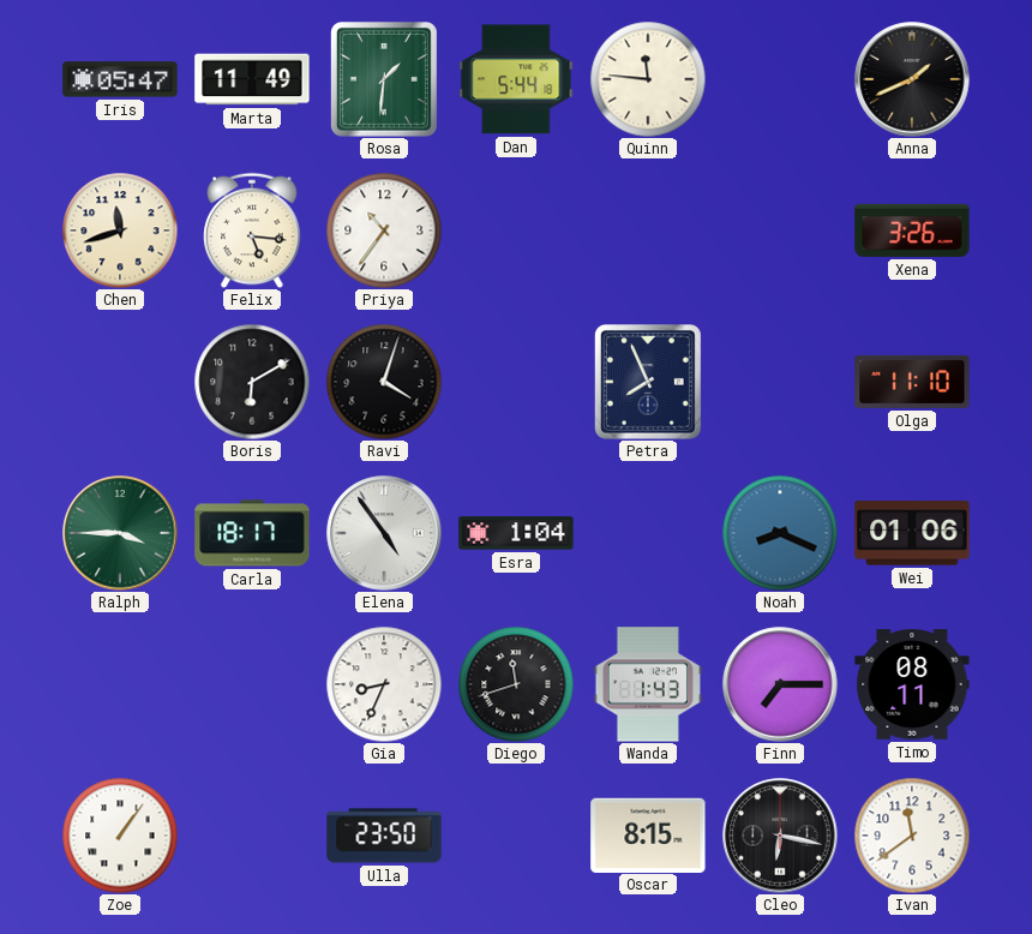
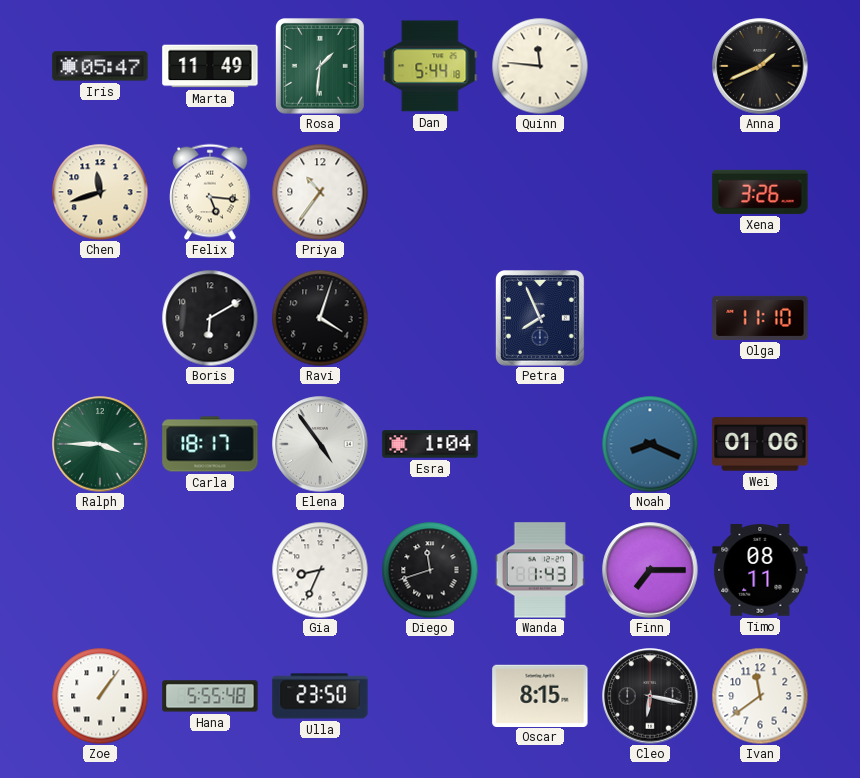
Hana: none -> 5:55 (210, 696)
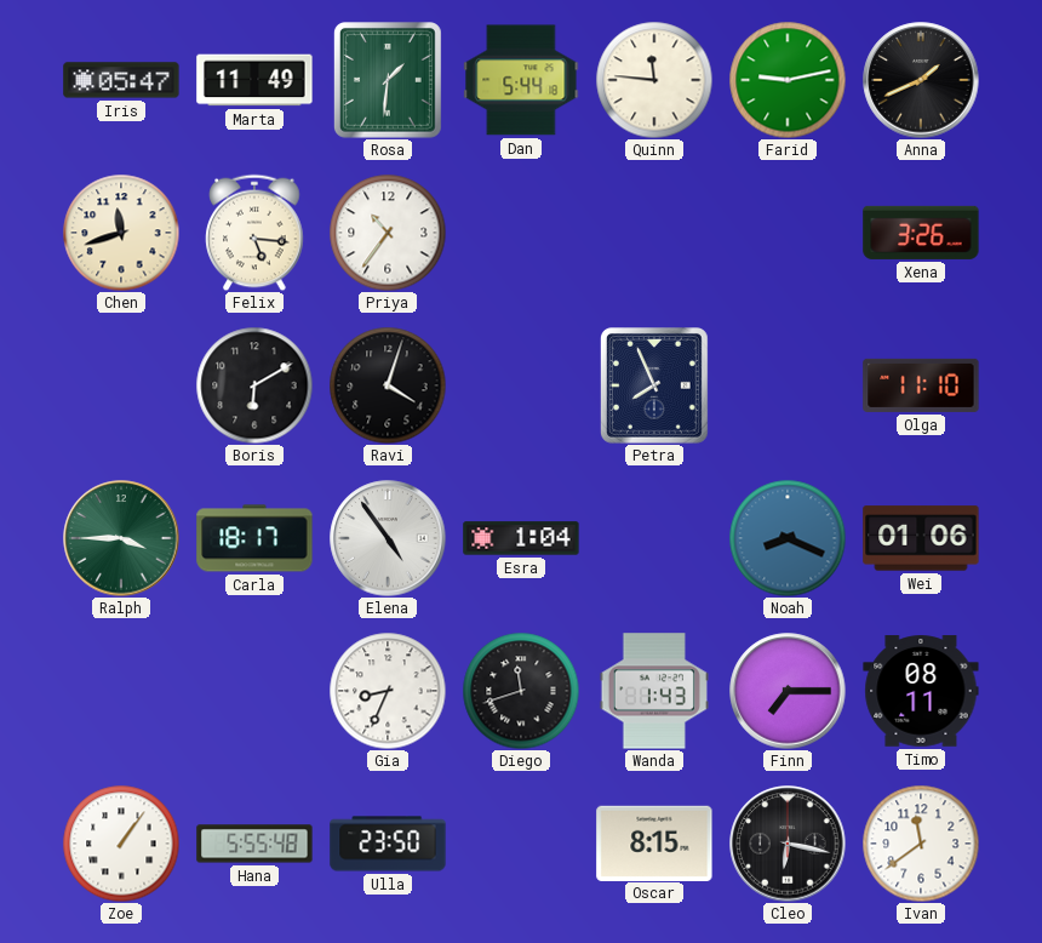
Farid: none -> 9:13 (788, 80)
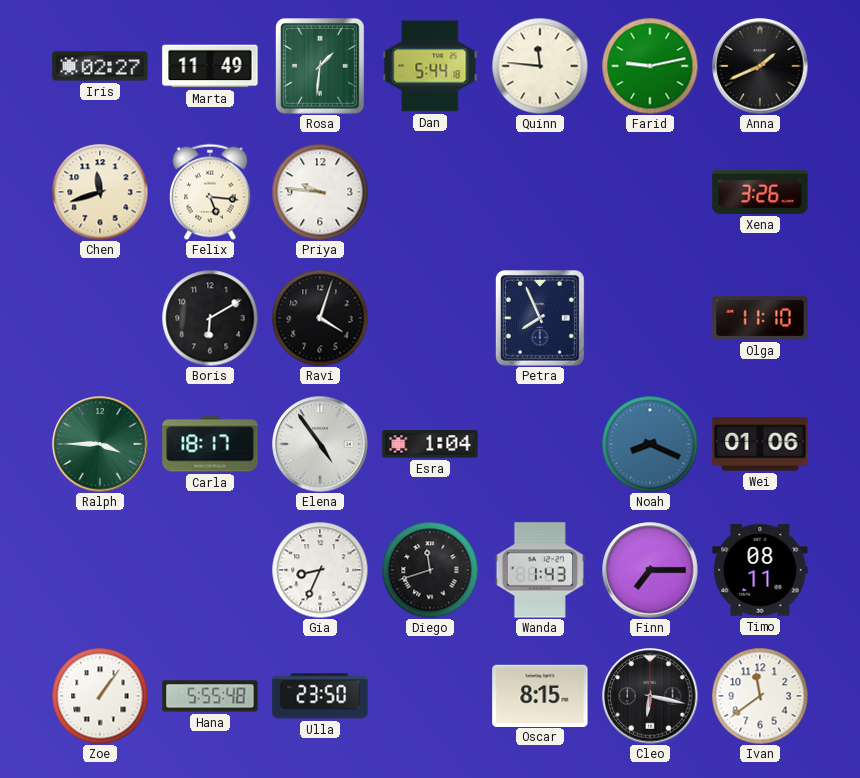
Iris: 05:47 -> 02:27 (100, 66)
Priya: 10:36 -> 9:46 (320, 192)
